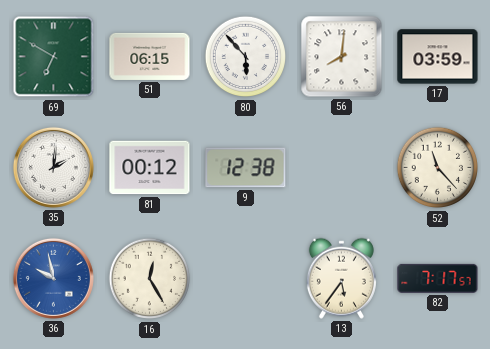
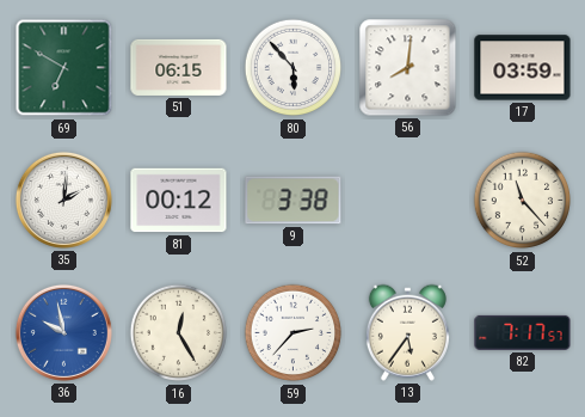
9: 12:38 -> 3:38 (294, 201)
59: none -> 2:37 (294, 333)
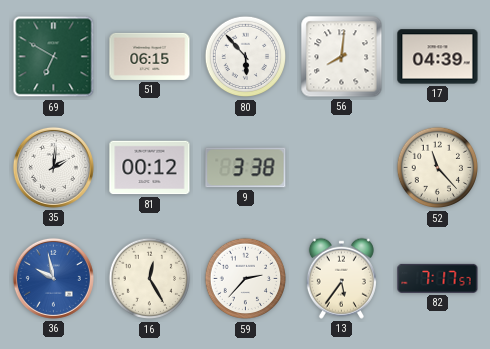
17: 03:59 -> 04:39 (438, 57)
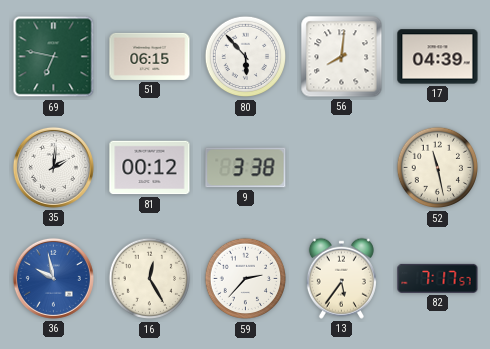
69: 6:50 -> 6:47 (54, 57)
52: 11:23 -> 11:28 (438, 168)
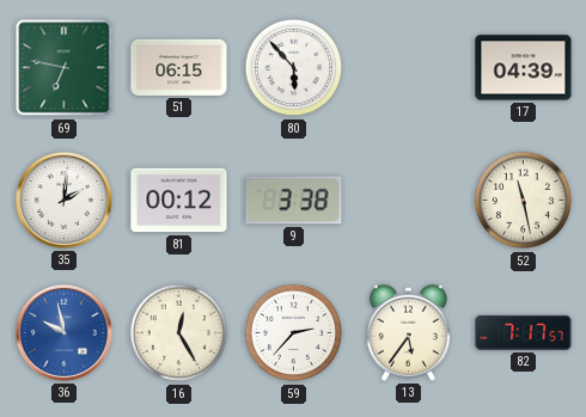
56: 8:01 -> none (342, 57)
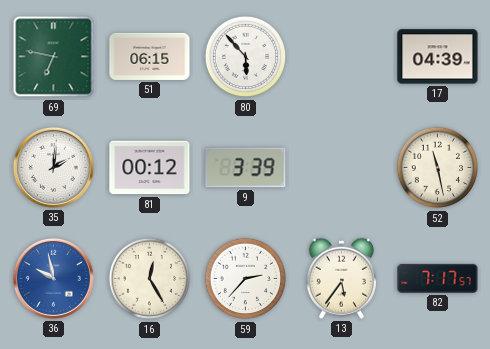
9: 3:38 -> 3:39 (246, 168)
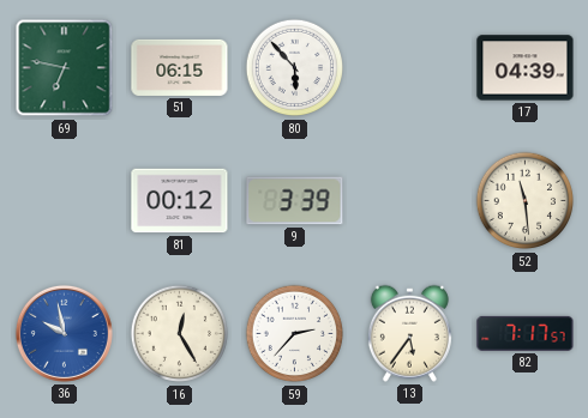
35: 2:01 -> none (53, 167)
52: 11:28 -> 11:29 (526, 201)
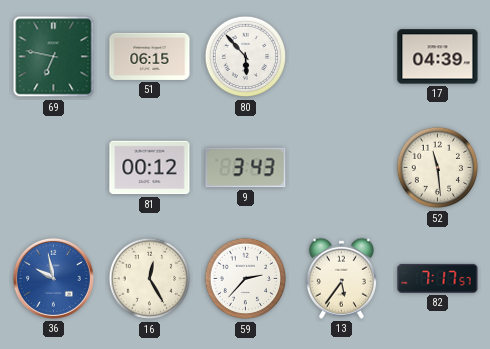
9: 3:39 -> 3:43 (246, 168)
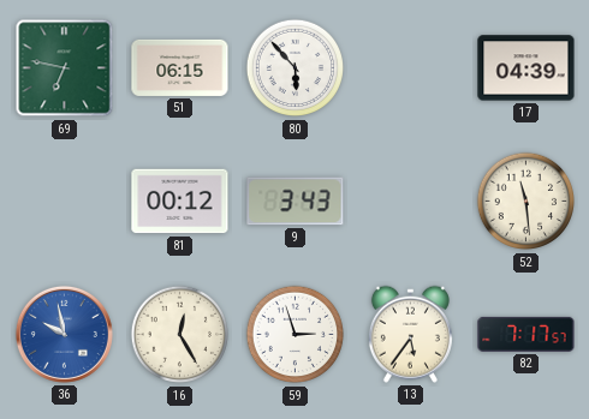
59: 2:37 -> 2:57 (296, 335)
